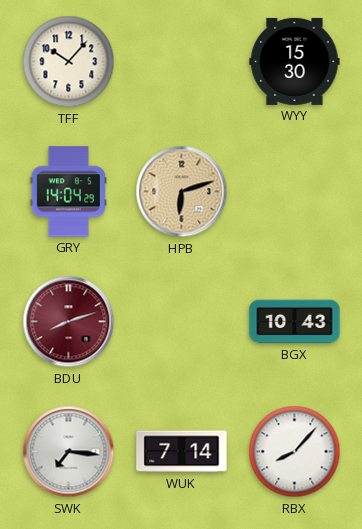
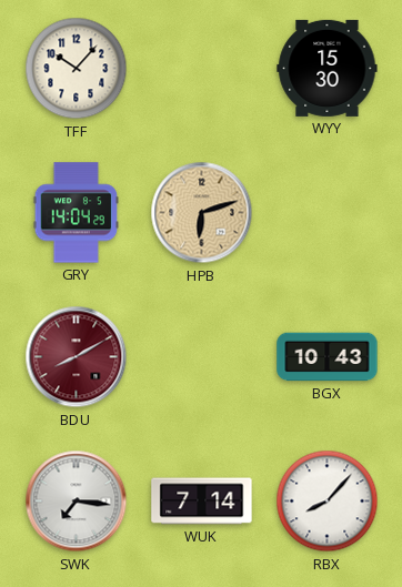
BDU: 8:12 -> 8:10 (77, 357)
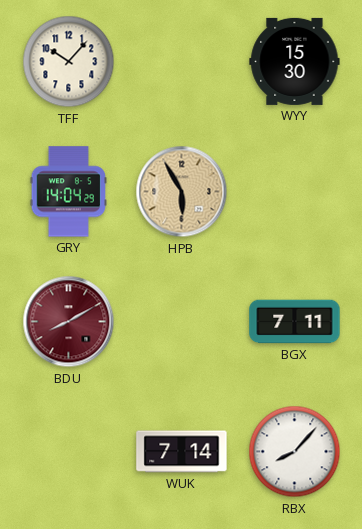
HPB: 6:12 -> 5:55 (182, 192)
BGX: 10:43 -> 7:11 (295, 322)
SWK: 7:16 -> none (77, 502)
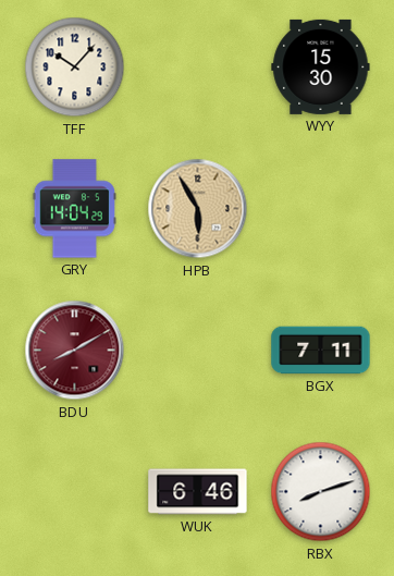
WUK: 7:14 -> 6:46 (198, 492)
RBX: 8:07 -> 8:12 (321, 492)
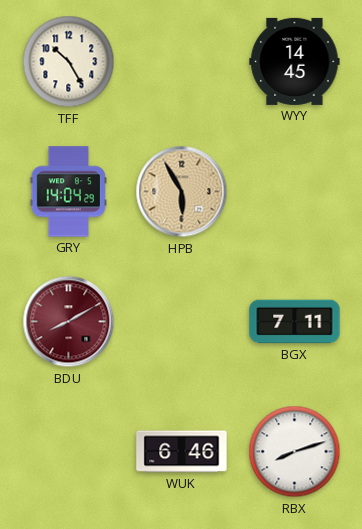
TFF: 10:07 -> 10:25 (69, 62)
WYY: 15:30 -> 14:45 (295, 61)
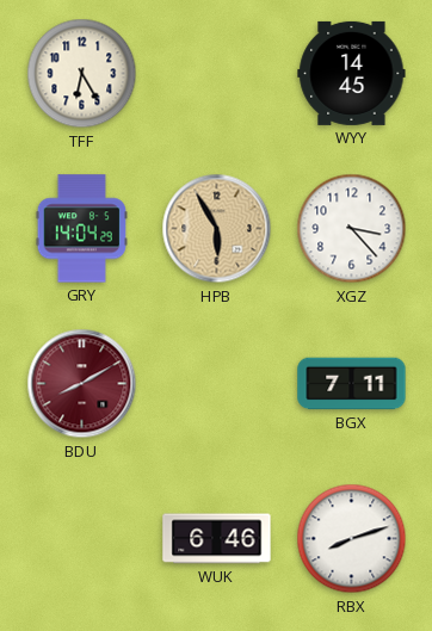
TFF: 10:25 -> 6:25 (82, 74)
XGZ: none -> 3:23 (352, 229)
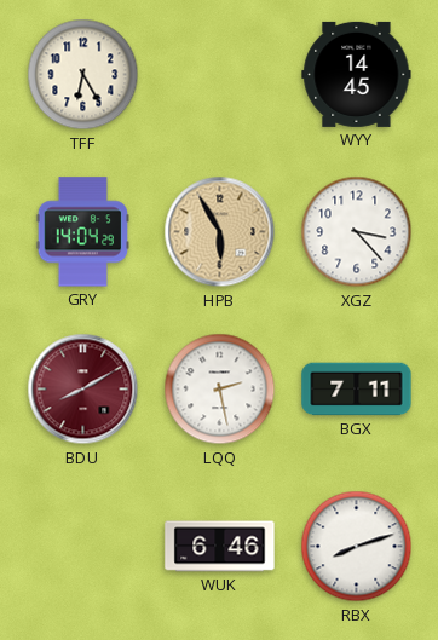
LQQ: none -> 2:28 (220, 390)
